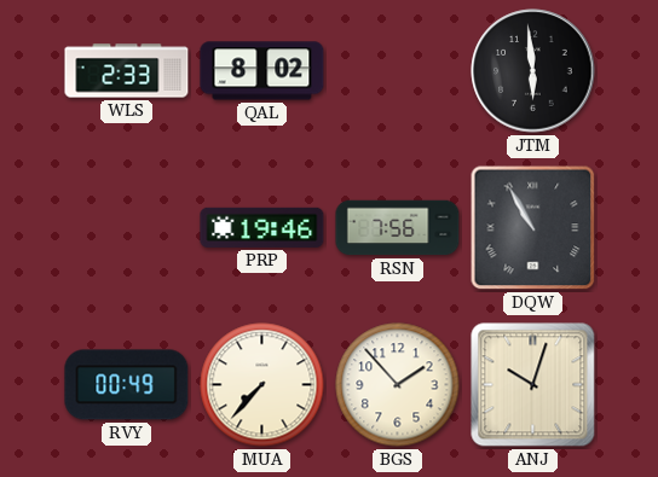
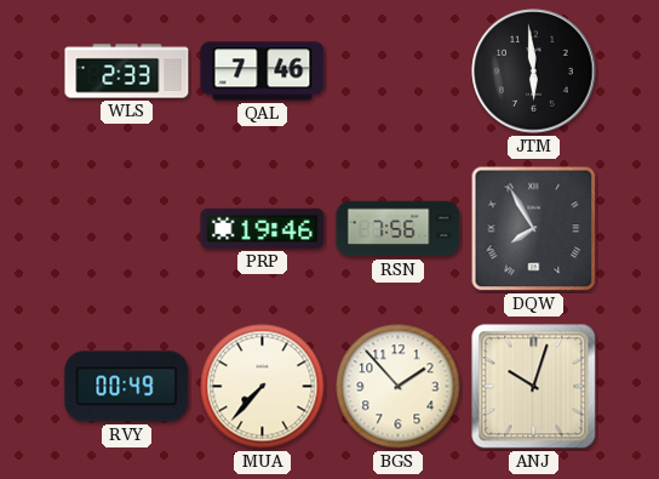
QAL: 8:02 -> 7:46 (263, 72)
DQW: 10:55 -> 7:55 (534, 229)
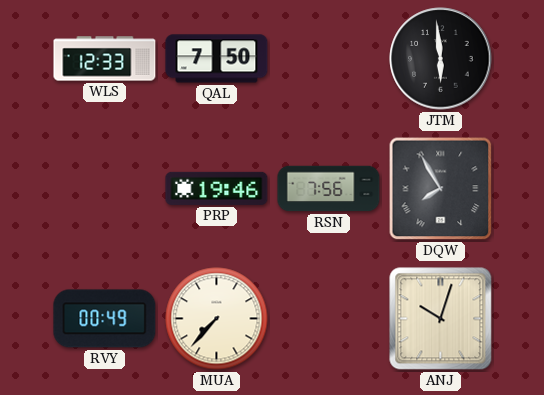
WLS: 2:33 -> 12:33 (105, 59)
QAL: 7:46 -> 7:50 (217, 59)
BGS: 1:53 -> none (399, 387)
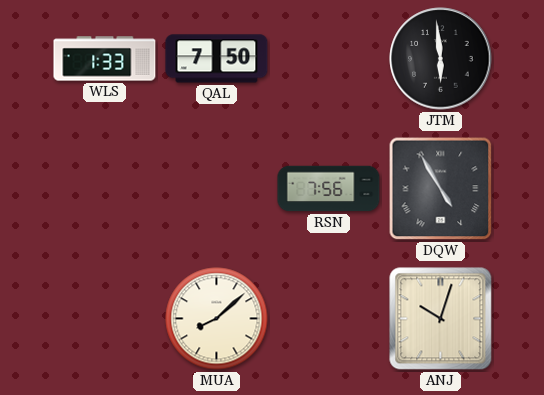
WLS: 12:33 -> 1:33 (105, 59)
PRP: 19:46 -> none (217, 188)
DQW: 7:55 -> 4:55 (441, 189)
RVY: 00:49 -> none (105, 319)
MUA: 7:37 -> 8:08 (217, 319)
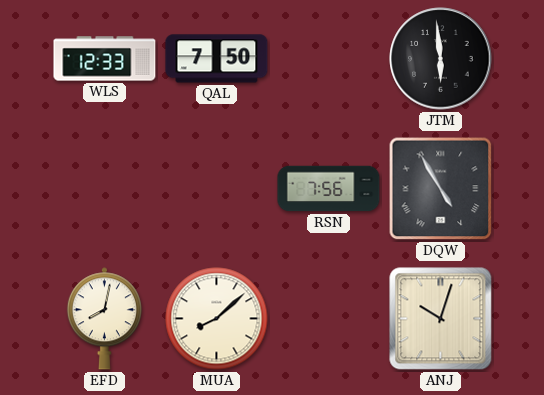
WLS: 1:33 -> 12:33 (105, 59)
EFD: none -> 8:02 (104, 319)
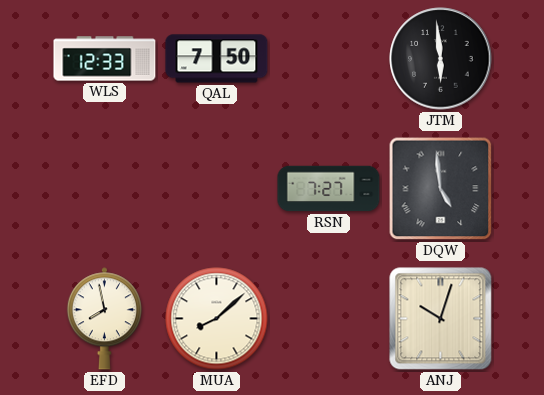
RSN: 7:56 -> 7:27 (329, 189)
DQW: 4:55 -> 4:59 (441, 189)
EFD: 8:02 -> 7:58 (104, 319)
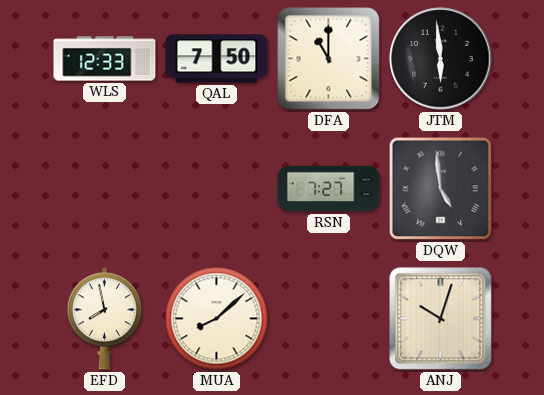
DFA: none -> 11:00 (329, 59)
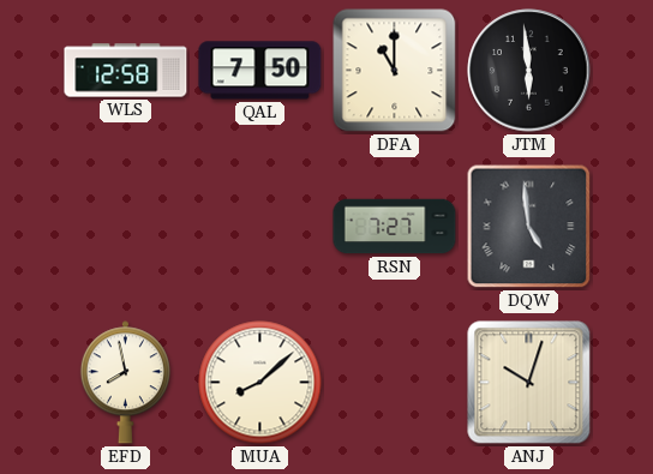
WLS: 12:33 -> 12:58 (126, 71)
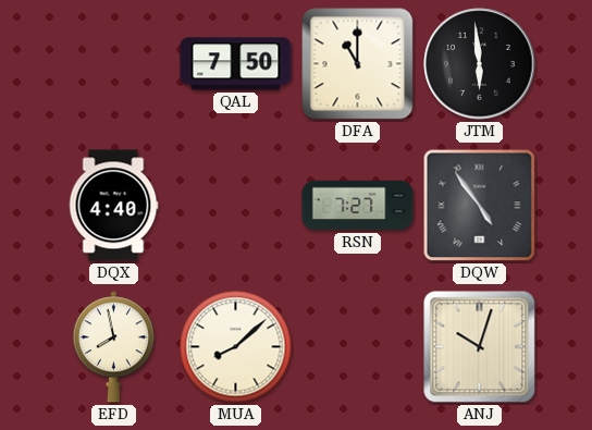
WLS: 12:58 -> none (126, 71)
DQX: none -> 4:40 (113, 206)
DQW: 4:59 -> 4:54 (480, 206)
